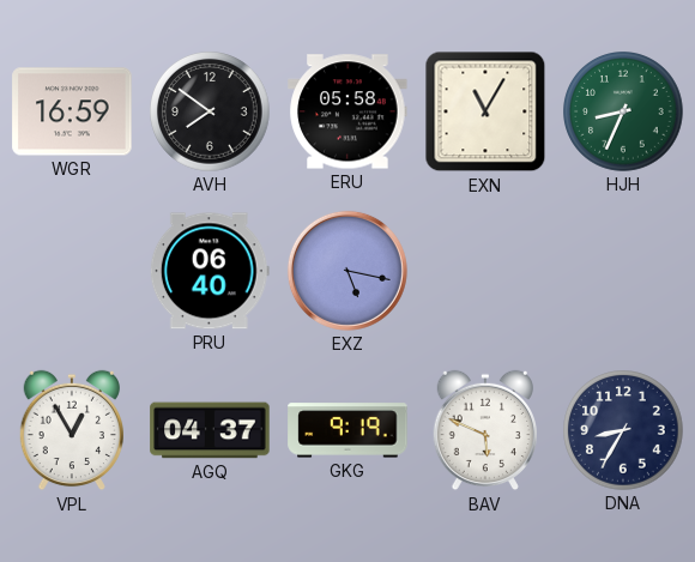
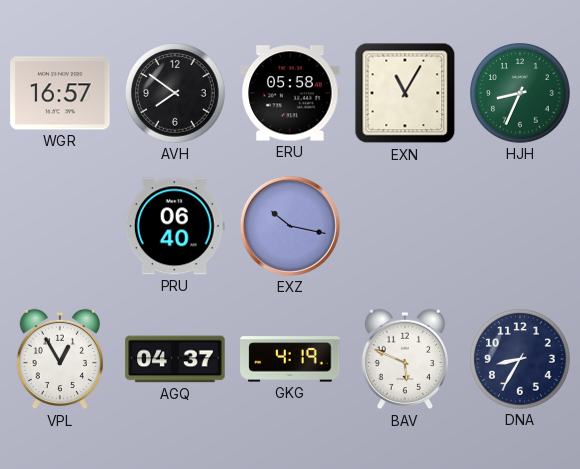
WGR: 16:59 -> 16:57 (60, 93)
EXZ: 5:17 -> 10:17 (290, 226)
GKG: 9:19 -> 4:19 (290, 359)
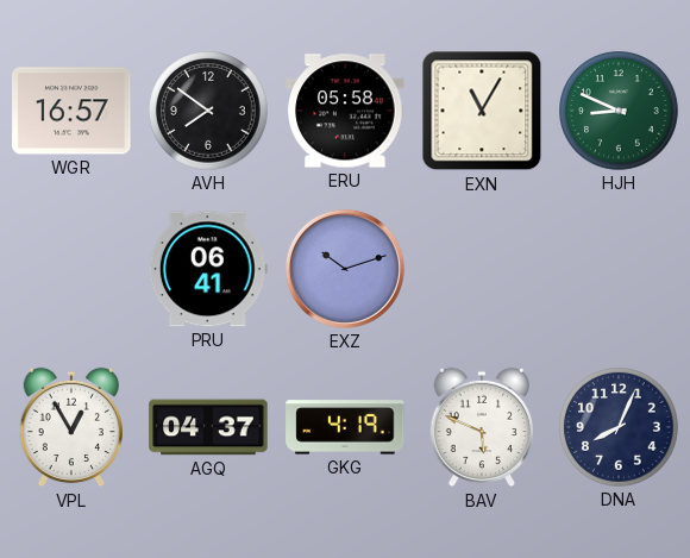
HJH: 8:34 -> 8:49 (619, 111)
PRU: 06:40 -> 06:41 (208, 269)
EXZ: 10:17 -> 10:12 (345, 269)
DNA: 8:35 -> 8:04 (619, 427)
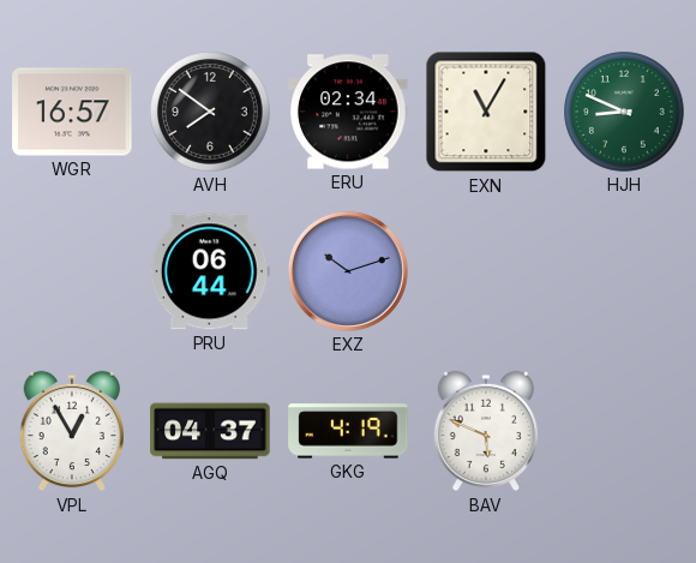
ERU: 05:58 -> 02:34 (348, 112)
PRU: 06:41 -> 06:44 (210, 271)
DNA: 8:04 -> none (619, 427)
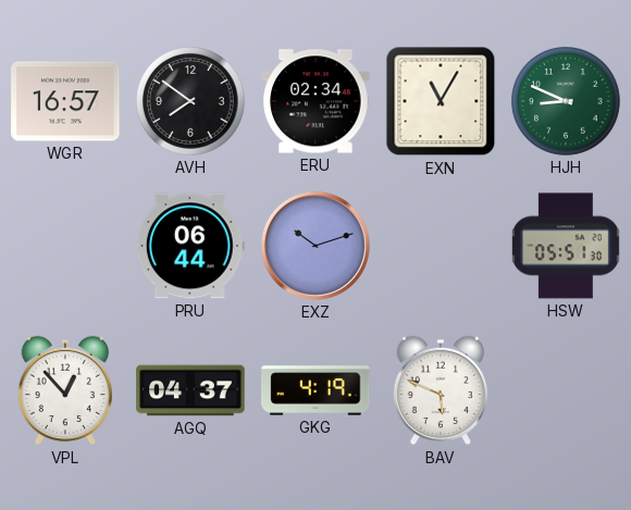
HSW: none -> 05:51 (566, 246)
VPL: 12:55 -> 12:53 (64, 390)
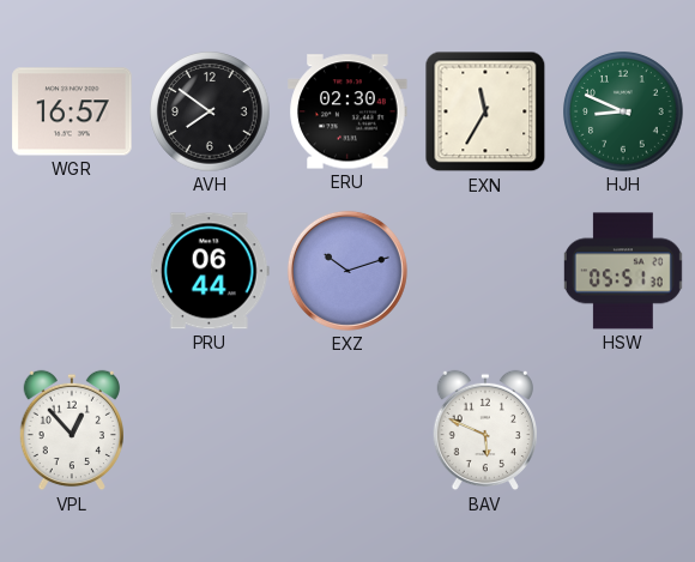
ERU: 02:34 -> 02:30 (347, 111)
EXN: 11:05 -> 11:35 (485, 111)
AGQ: 04:37 -> none (190, 390)
GKG: 4:19 -> none (315, 390)
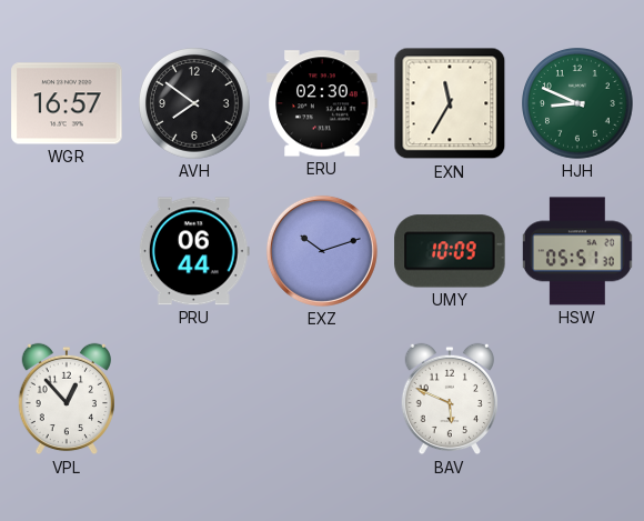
UMY: none -> 10:09 (450, 251)
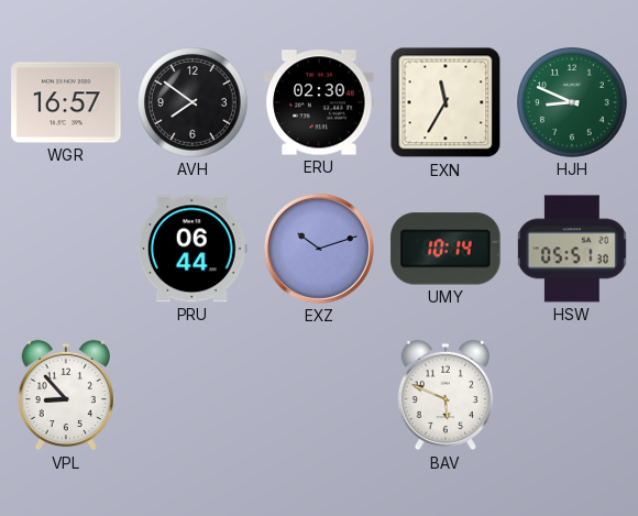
UMY: 10:09 -> 10:14 (446, 249)
VPL: 12:53 -> 8:53 (65, 395)
